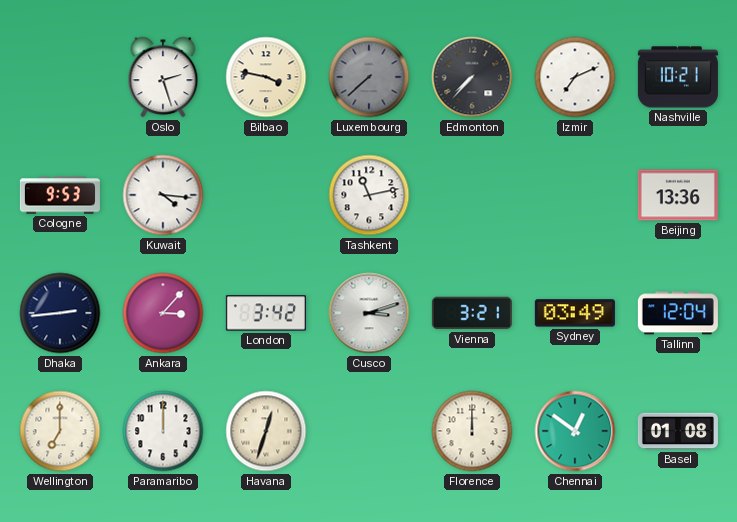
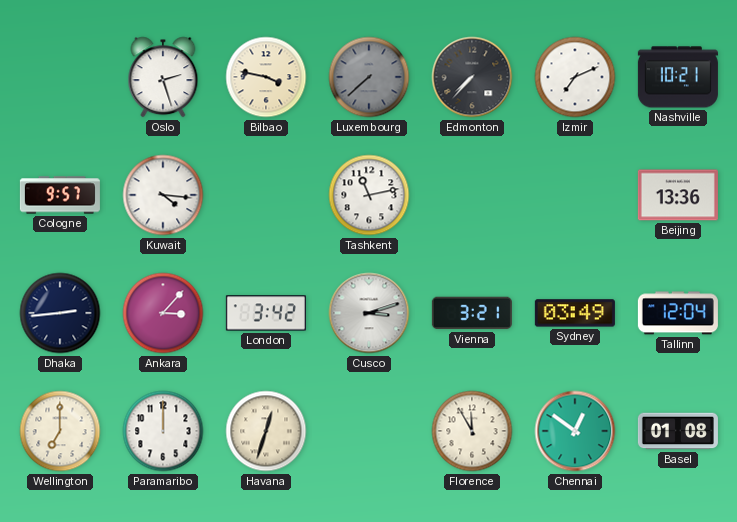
Cologne: 9:53 -> 9:57 (60, 195)
Florence: 12:00 -> 11:55 (472, 431)
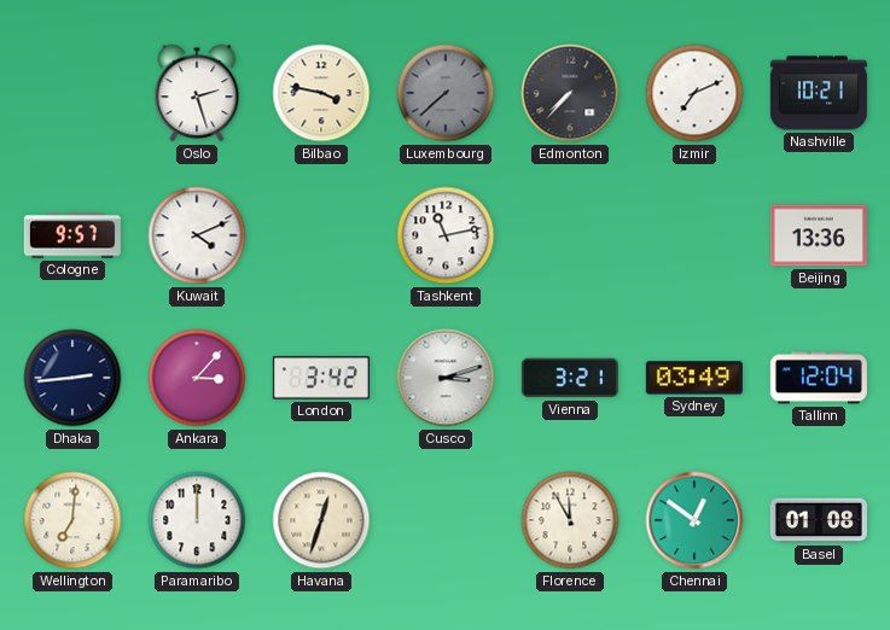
Kuwait: 4:16 -> 4:11 (197, 235)
Wellington: 7:00 -> 7:01 (72, 520)
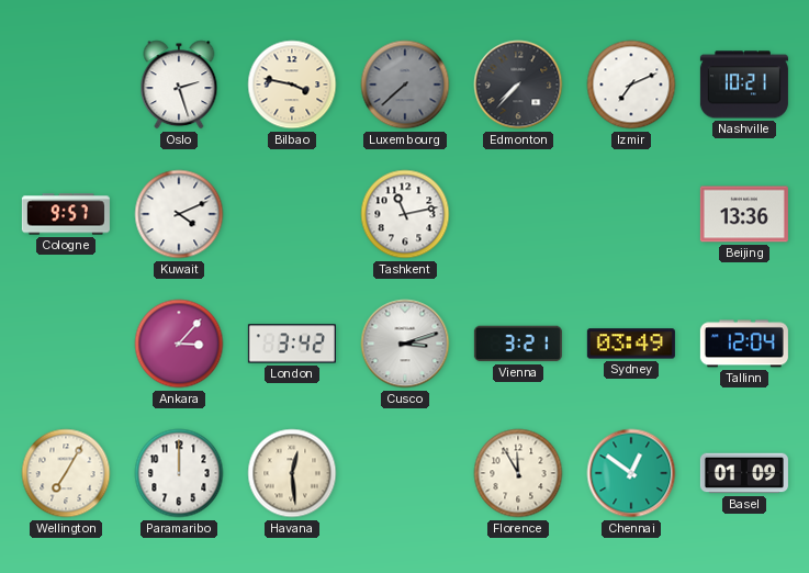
Dhaka: 2:44 -> none (72, 378)
Wellington: 7:01 -> 7:05 (66, 473)
Havana: 12:33 -> 12:29 (292, 473)
Basel: 01:08 -> 01:09 (744, 473)
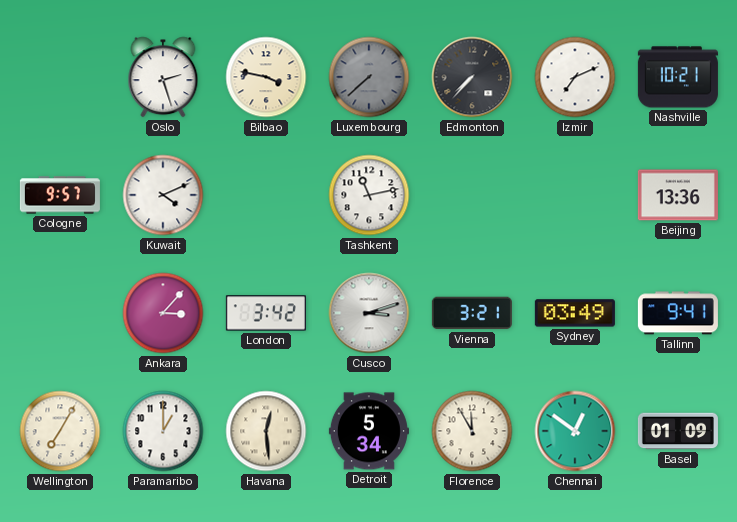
Tallinn: 12:04 -> 9:41 (678, 313)
Paramaribo: 12:00 -> 1:00 (163, 431)
Detroit: none -> 5:34 (369, 431)
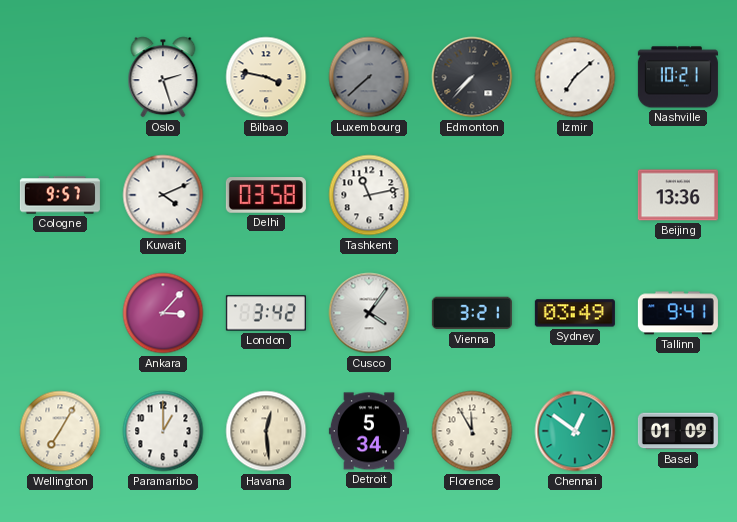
Izmir: 7:11 -> 7:08 (575, 77)
Delhi: none -> 03:58 (266, 195)
Cusco: 3:12 -> 4:06 (369, 313)
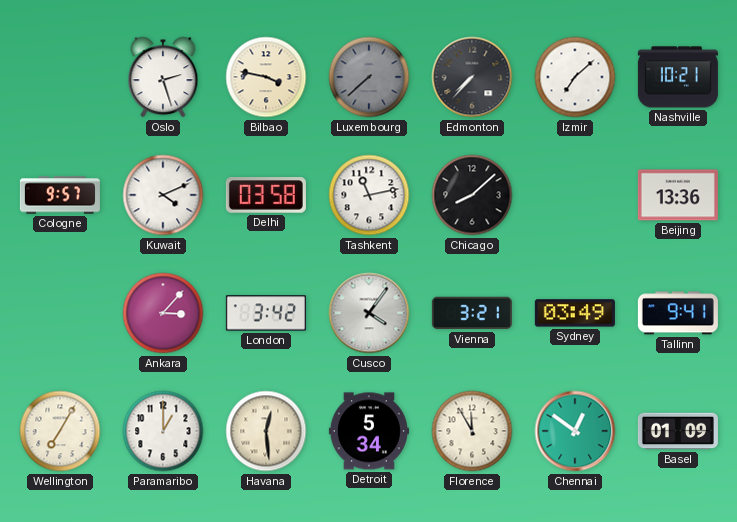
Chicago: none -> 8:08 (472, 195)
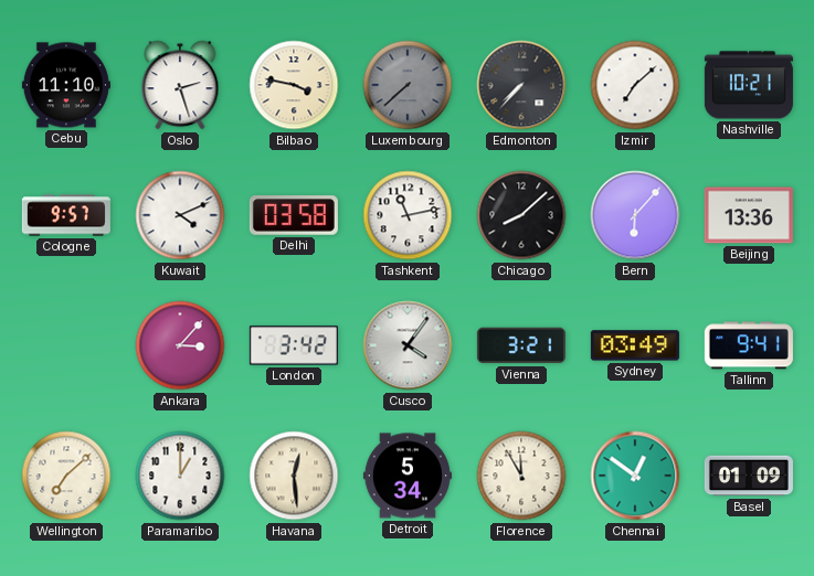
Cebu: none -> 11:10 (66, 85)
Bern: none -> 6:07 (635, 215)
Wellington: 7:05 -> 7:08 (66, 476)
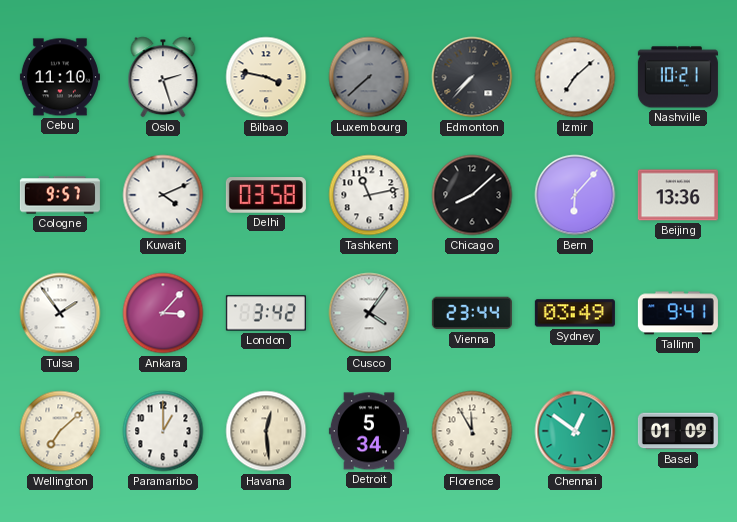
Tulsa: none -> 1:54 (60, 313)
Vienna: 3:21 -> 23:44 (472, 313)
